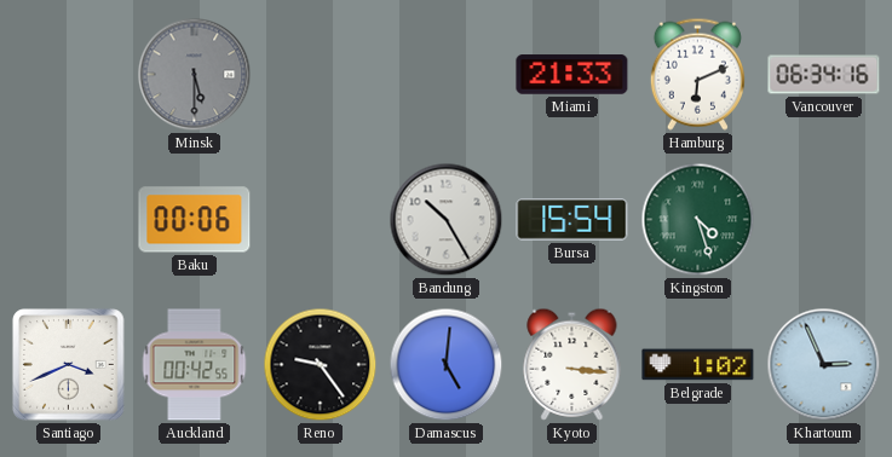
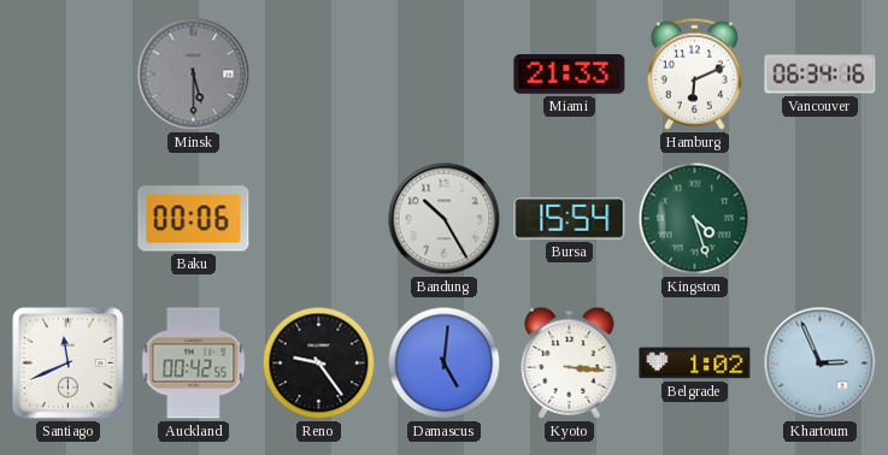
Santiago: 3:41 -> 11:41 (69, 364)
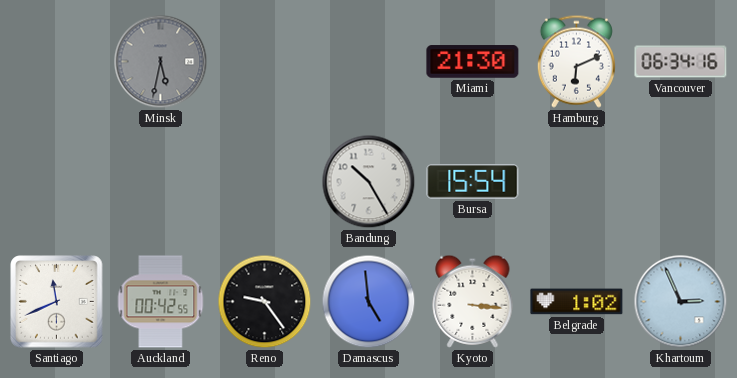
Minsk: 5:30 -> 5:32 (161, 62)
Miami: 21:33 -> 21:30 (473, 62)
Baku: 00:06 -> none (194, 219)
Kingston: 4:27 -> none (695, 219)
Damascus: 5:01 -> 4:59 (369, 302)
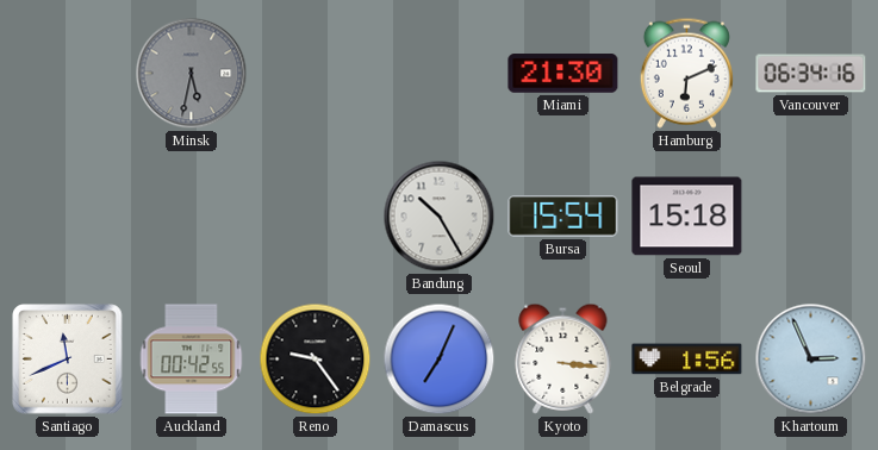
Seoul: none -> 15:18 (687, 217)
Damascus: 4:59 -> 7:04 (440, 360)
Belgrade: 1:02 -> 1:56 (687, 360)
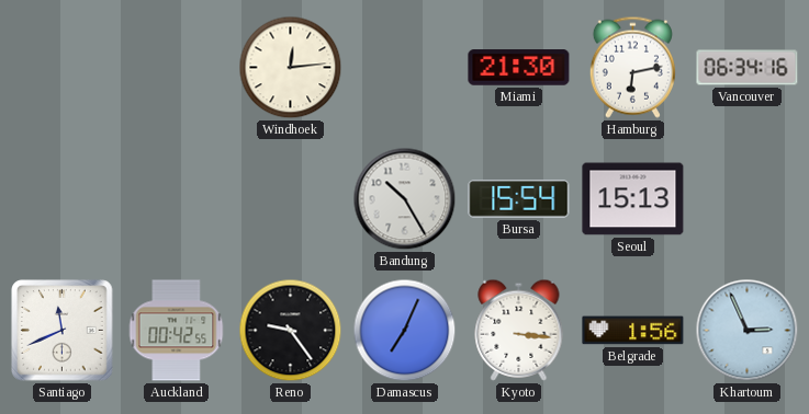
Minsk: 5:32 -> none (192, 74)
Windhoek: none -> 12:14 (291, 68)
Hamburg: 6:11 -> 6:13 (632, 67)
Seoul: 15:18 -> 15:13 (633, 199)
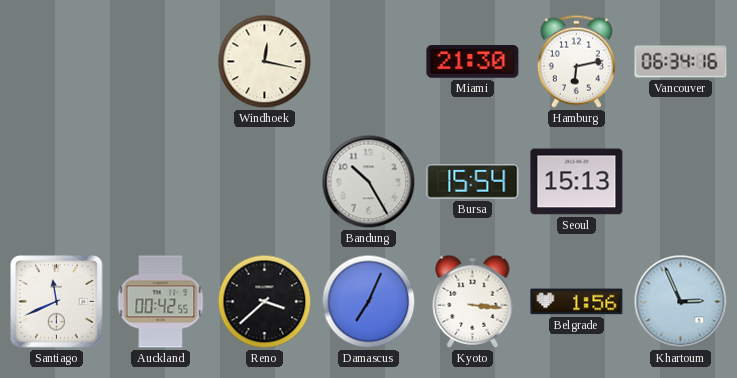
Windhoek: 12:14 -> 12:17 (265, 62)
Reno: 9:24 -> 3:38 (265, 302)
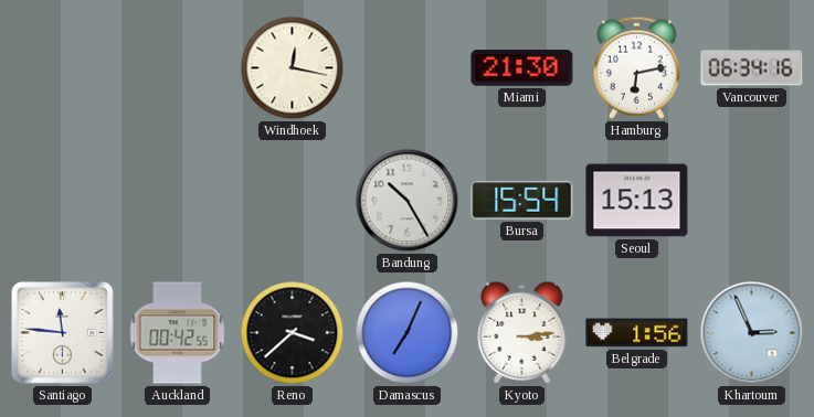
Santiago: 11:41 -> 11:46 (63, 333)
Kyoto: 3:16 -> 3:14 (522, 332)
